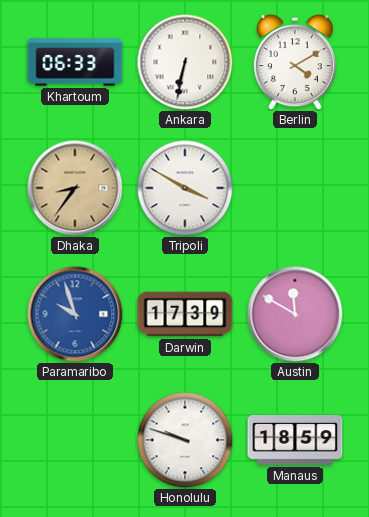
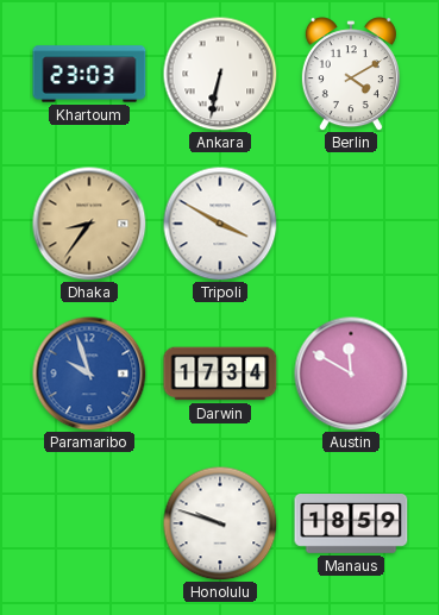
Khartoum: 06:33 -> 23:03 (89, 74)
Darwin: 17:39 -> 17:34 (220, 374)
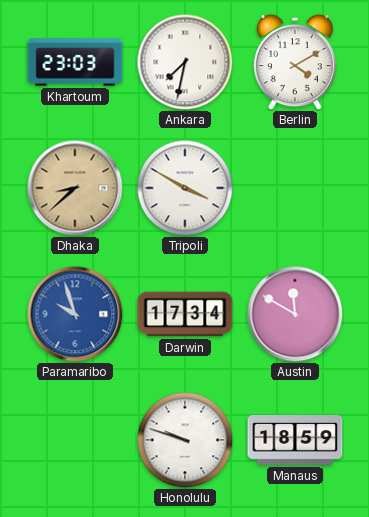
Ankara: 6:32 -> 7:32 (185, 62)
Dhaka: 8:36 -> 8:38 (75, 188)
